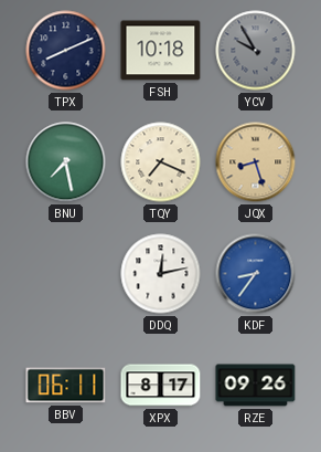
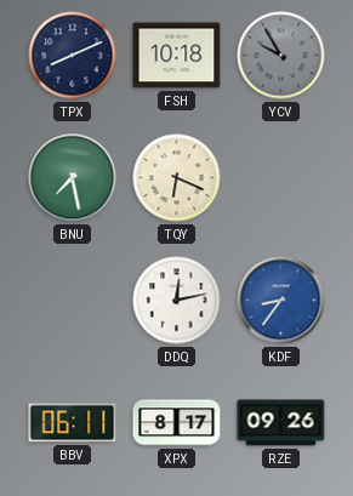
TQY: 7:19 -> 6:19 (177, 178)
JQX: 8:27 -> none (256, 162)
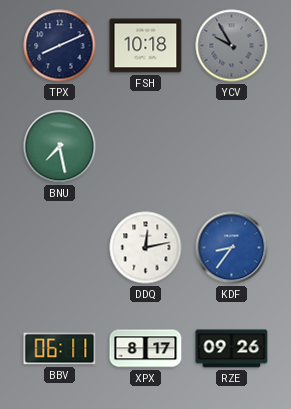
TQY: 6:19 -> none (177, 178)
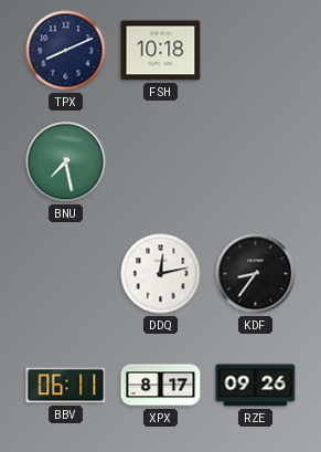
YCV: 9:55 -> none (232, 46)
KDF dial: blue -> black (256, 274)
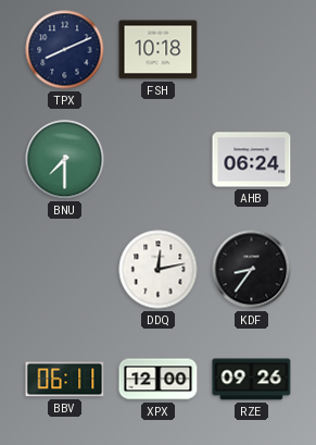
BNU: 7:28 -> 7:30 (65, 160)
AHB: none -> 06:24 (252, 160)
XPX: 8:17 -> 12:00 (159, 380)
